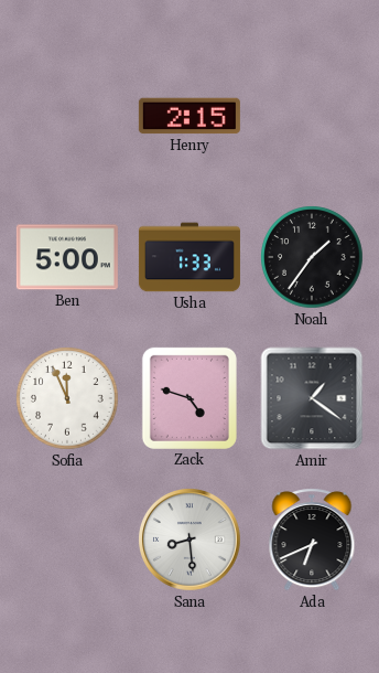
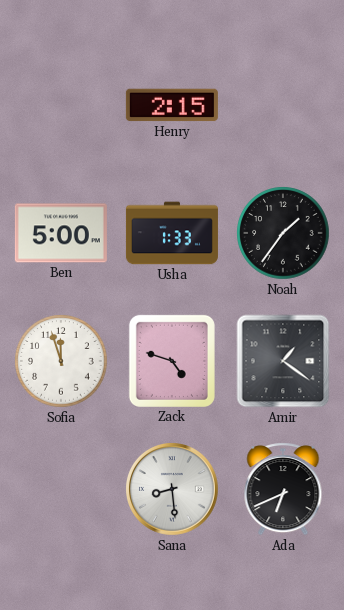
Sofia: 11:56 -> 11:57 (61, 361)
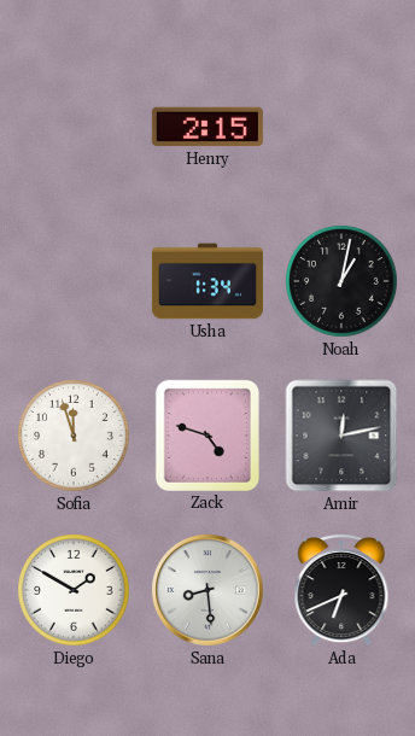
Ben: 5:00 -> none (61, 233)
Usha: 1:33 -> 1:34 (207, 281)
Noah: 1:36 -> 1:02 (341, 281)
Amir: 1:21 -> 12:13 (341, 436)
Diego: none -> 1:50 (74, 590)
